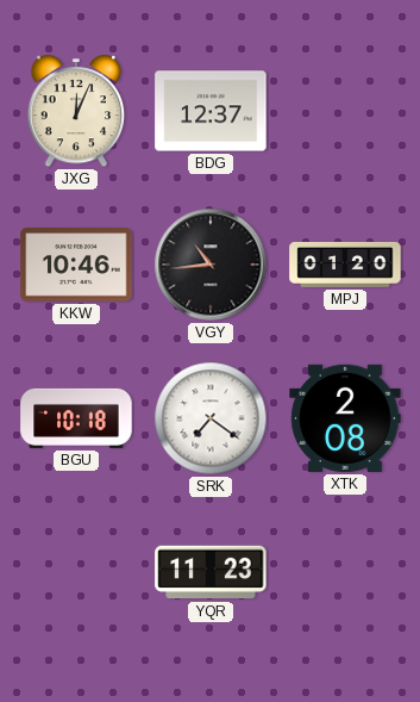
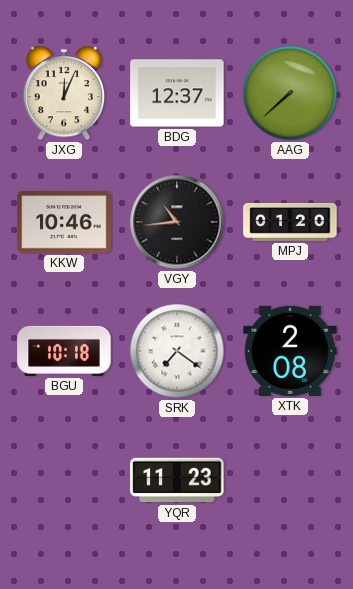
AAG: none -> 7:38 (290, 93)
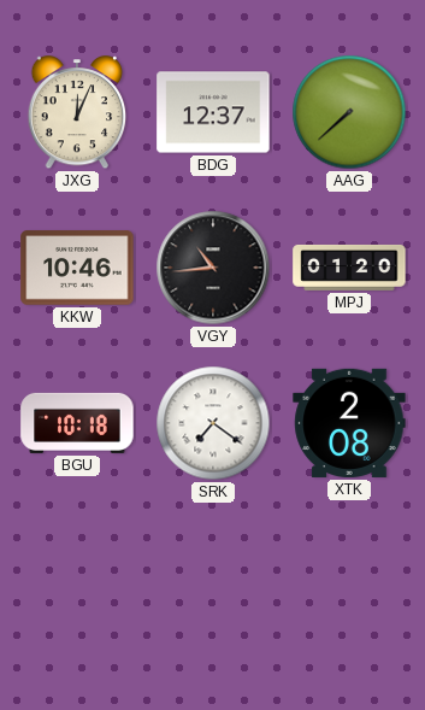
YQR: 11:23 -> none (177, 480)
